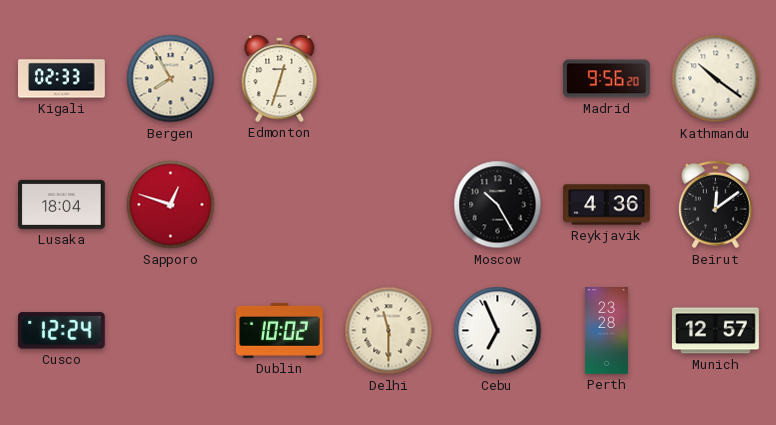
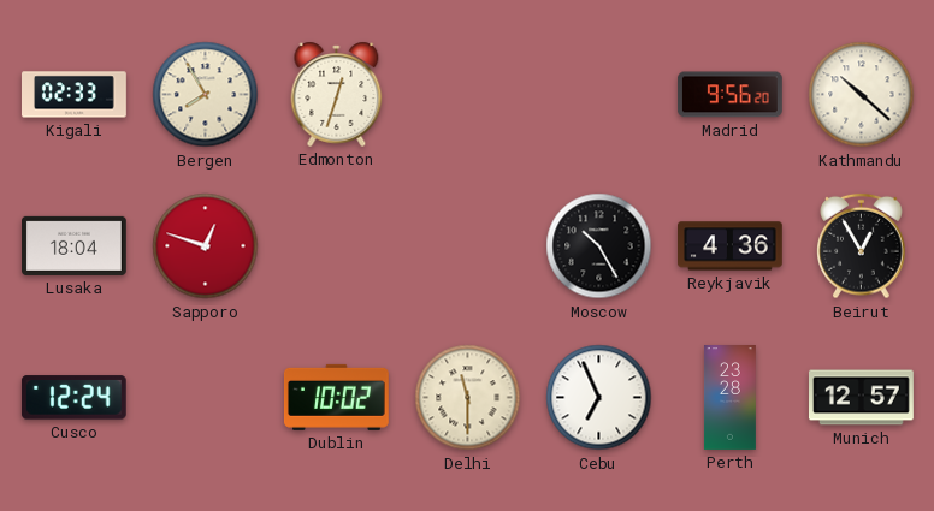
Kathmandu: 10:21 -> 10:22 (862, 95)
Beirut: 12:09 -> 12:55 (862, 246)
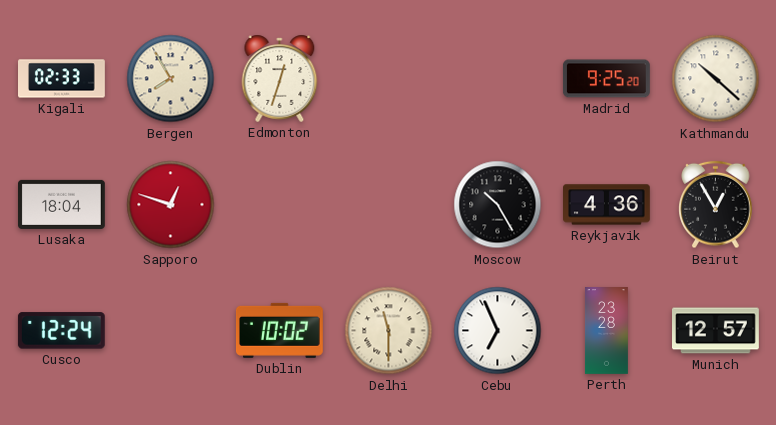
Madrid: 9:56 -> 9:25 (606, 79)
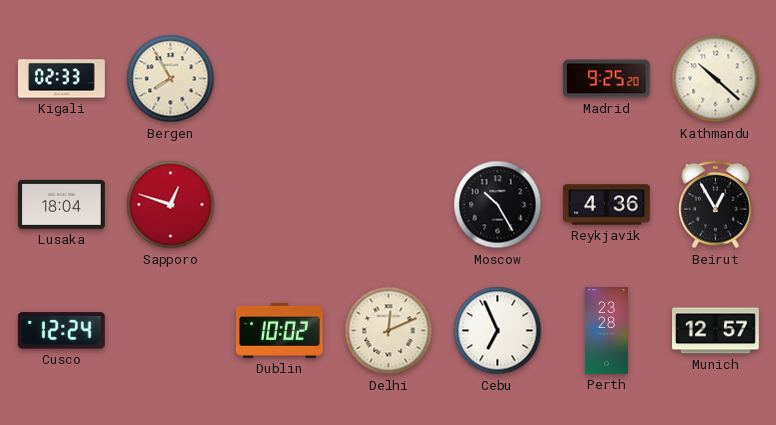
Edmonton: 12:33 -> none (280, 78)
Delhi: 11:30 -> 12:11 (389, 331)
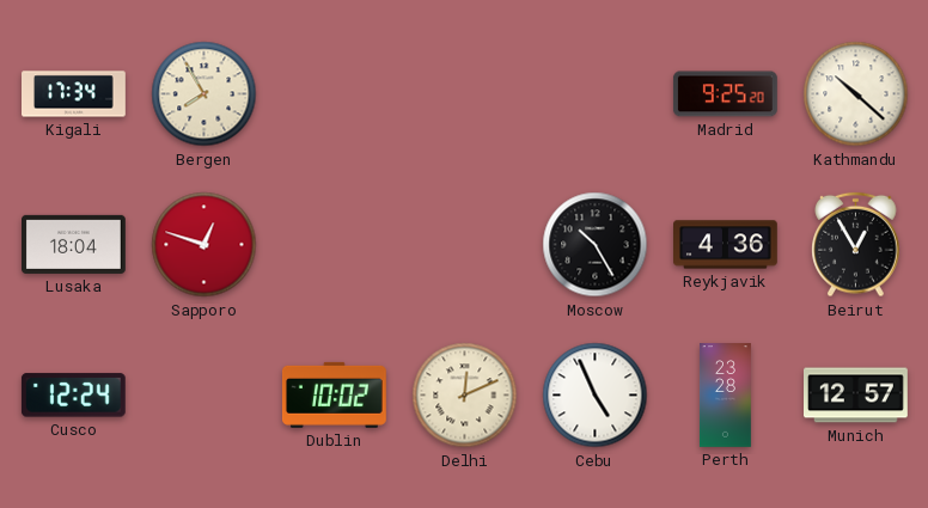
Kigali: 02:33 -> 17:34 (74, 94)
Cebu: 6:56 -> 4:56 (596, 396)
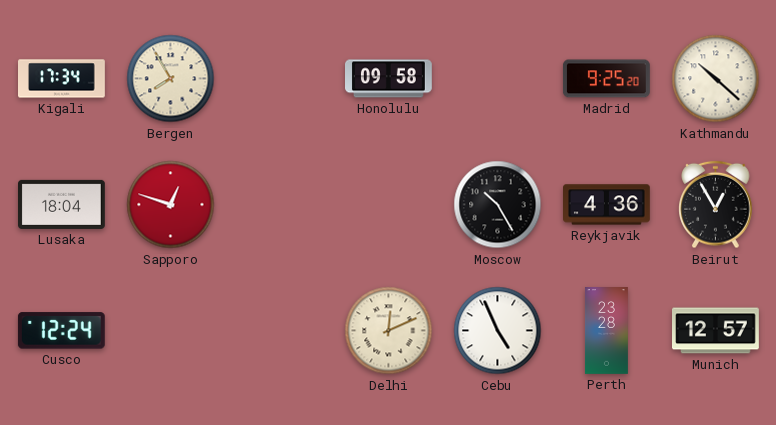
Honolulu: none -> 09:58 (389, 79)
Dublin: 10:02 -> none (334, 394)
